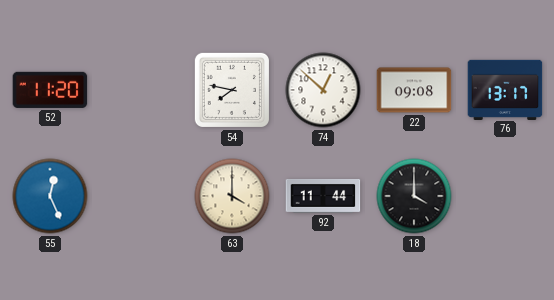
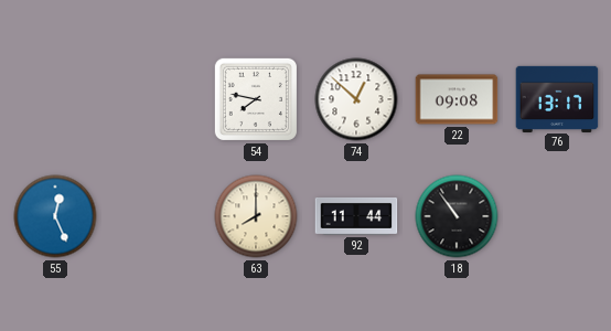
52: 11:20 -> none (50, 90)
63: 4:00 -> 8:00 (256, 216)
18: 4:00 -> 10:54 (457, 216)
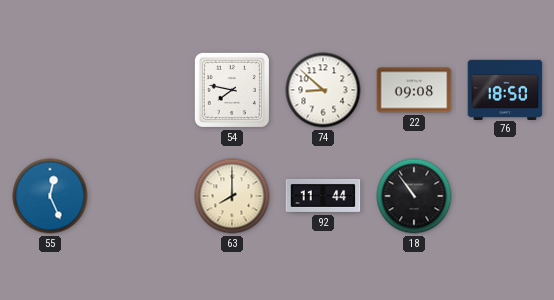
74: 12:52 -> 8:52 (323, 90)
76: 13:17 -> 18:50 (505, 89)
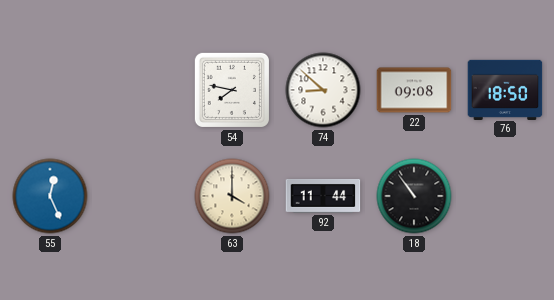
63: 8:00 -> 4:00 (232, 196)
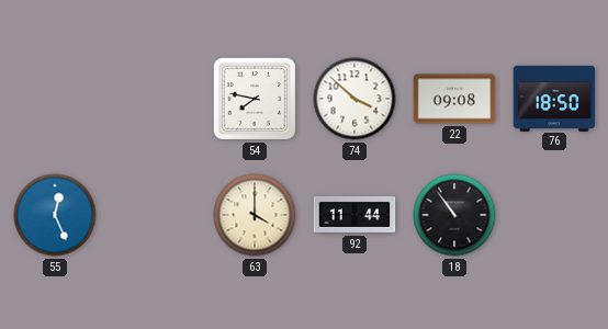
74: 8:52 -> 3:52 (354, 99)
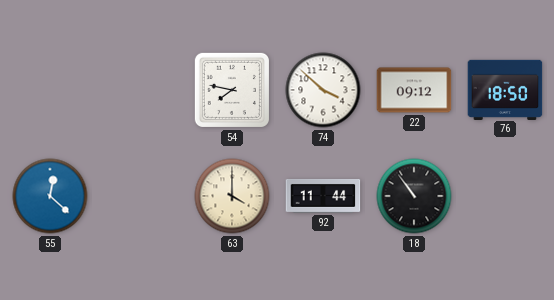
22: 09:08 -> 09:12 (414, 90)
55: 12:26 -> 12:22 (50, 196)
